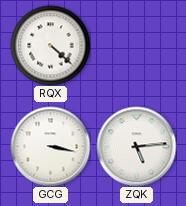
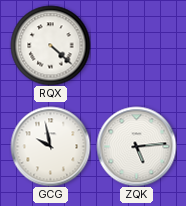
GCG: 3:17 -> 9:58 (50, 146)
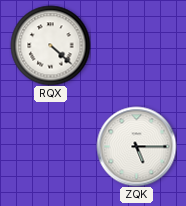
GCG: 9:58 -> none (50, 146)
ZQK: 5:14 -> 5:15 (136, 146)
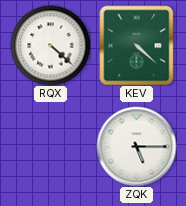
KEV: none -> 4:22 (137, 45)
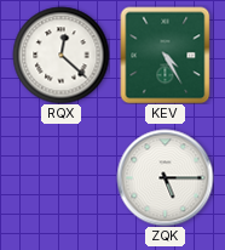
RQX: 4:22 -> 12:22 (60, 55)
KEV: 4:22 -> 4:25 (166, 55)
